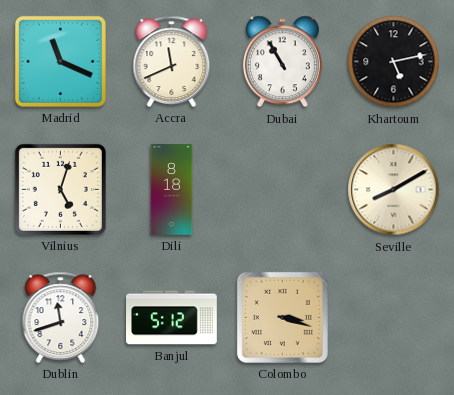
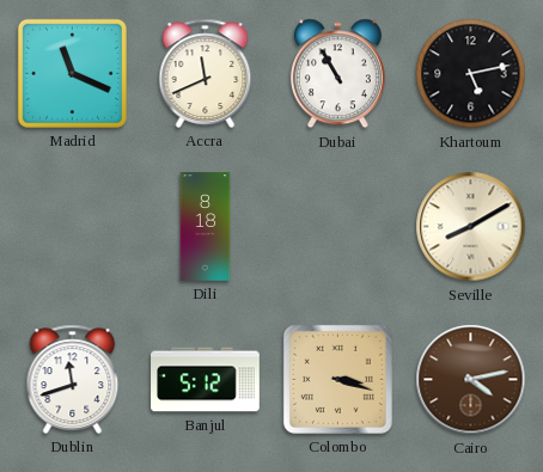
Vilnius: 5:03 -> none (60, 189)
Cairo: none -> 4:13 (471, 380)
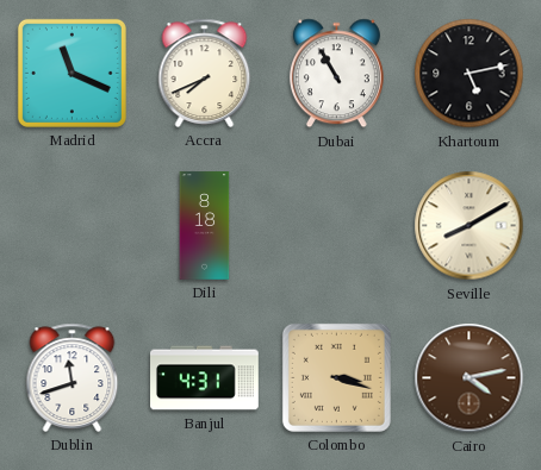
Accra: 11:41 -> 7:41 (205, 73)
Banjul: 5:12 -> 4:31 (205, 378)
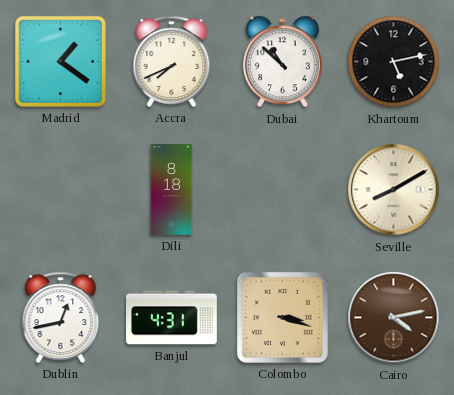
Madrid: 11:19 -> 1:21 (60, 61)
Dubai: 10:55 -> 10:52 (282, 62)
Dublin: 11:42 -> 12:43 (61, 317)
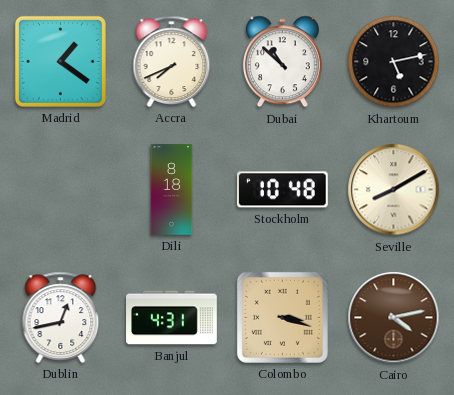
Stockholm: none -> 10:48 (282, 190)
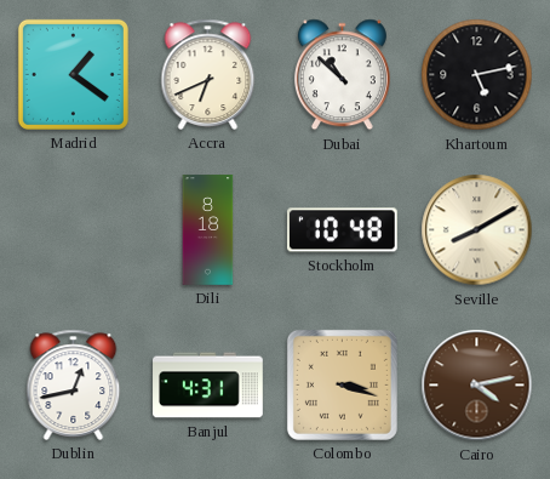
Accra: 7:41 -> 6:41 (208, 74)
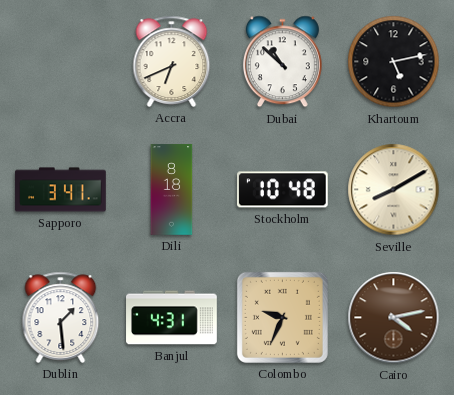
Madrid: 1:21 -> none (73, 74)
Sapporo: none -> 3:41 (61, 190)
Dublin: 12:43 -> 1:29 (61, 317)
Colombo: 3:18 -> 9:34 (282, 317)
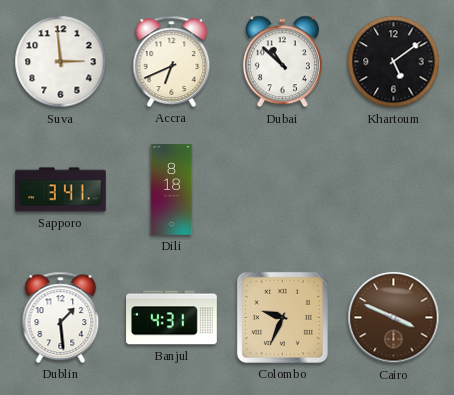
Suva: none -> 2:59 (61, 62)
Khartoum: 5:13 -> 5:09 (394, 62)
Stockholm: 10:48 -> none (282, 190)
Seville: 8:10 -> none (394, 190)
Cairo: 4:13 -> 3:49 (394, 318)
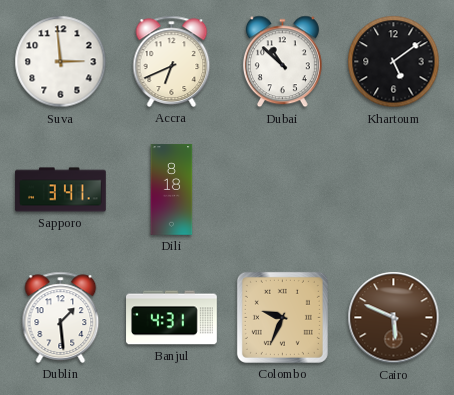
Cairo: 3:49 -> 5:49 (394, 318)
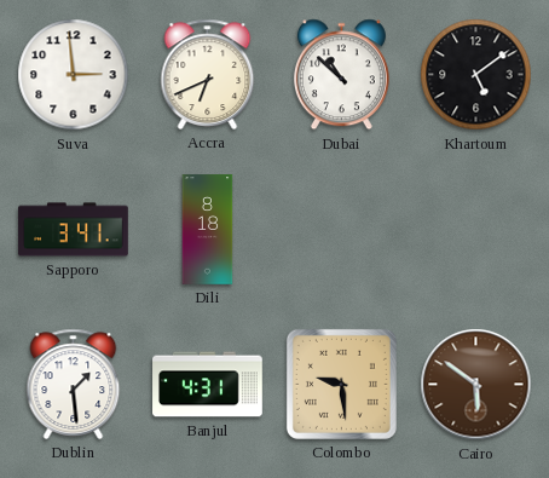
Colombo: 9:34 -> 9:29 (341, 384)
Cairo: 5:49 -> 5:51 (476, 385)
